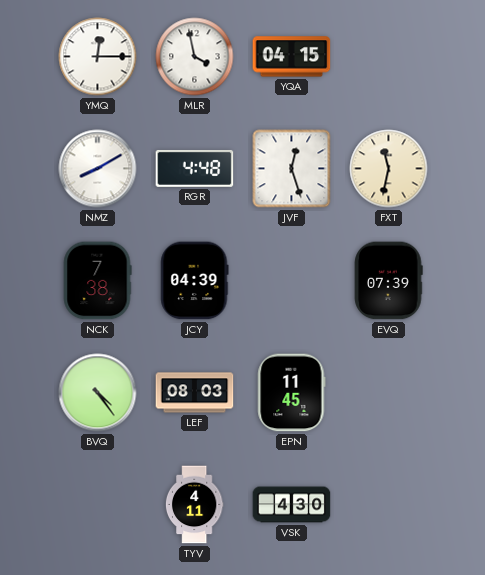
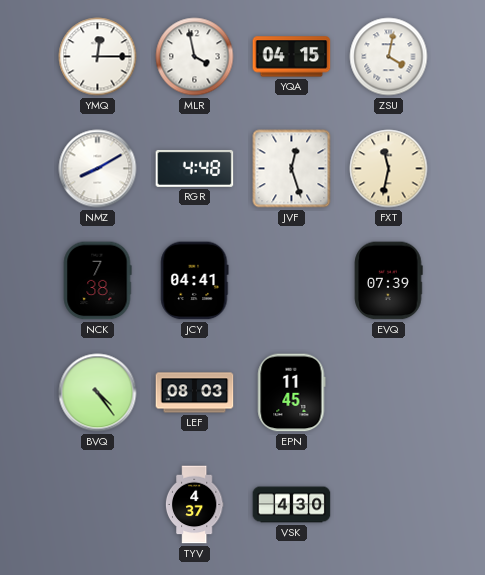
ZSU: none -> 4:02 (389, 57)
JCY: 04:39 -> 04:41 (195, 281)
TYV: 4:11 -> 4:37 (194, 505)
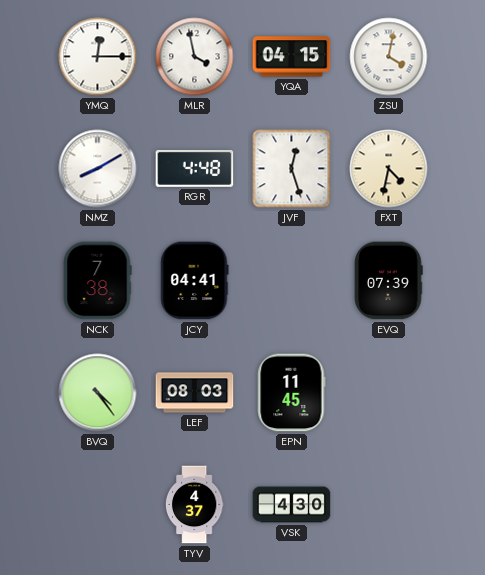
FXT: 11:32 -> 4:32 (389, 169)
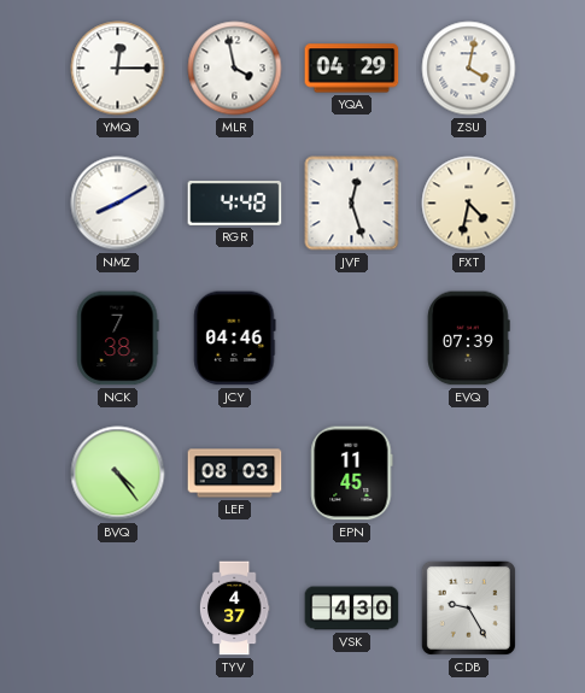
YQA: 04:15 -> 04:29 (352, 69)
JCY: 04:41 -> 04:46 (235, 339)
CDB: none -> 9:25 (468, 607)
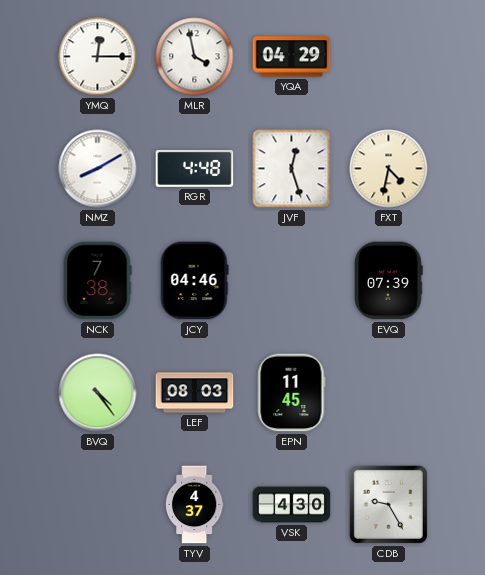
ZSU: 4:02 -> none (469, 69)
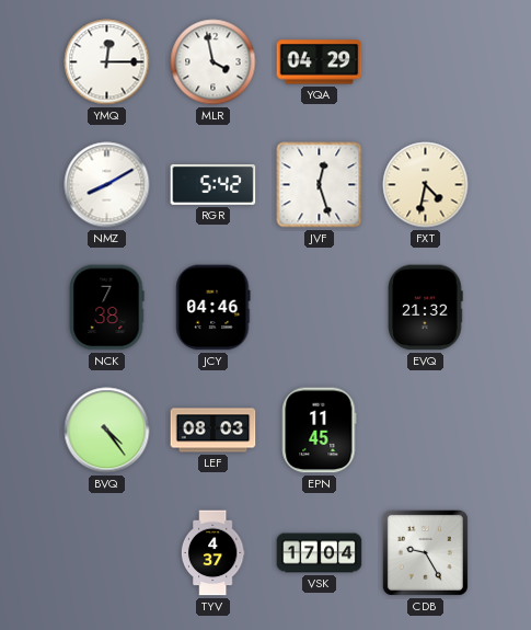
RGR: 4:48 -> 5:42 (213, 184)
EVQ: 07:39 -> 21:32 (426, 308)
VSK: 4:30 -> 17:04 (320, 553)
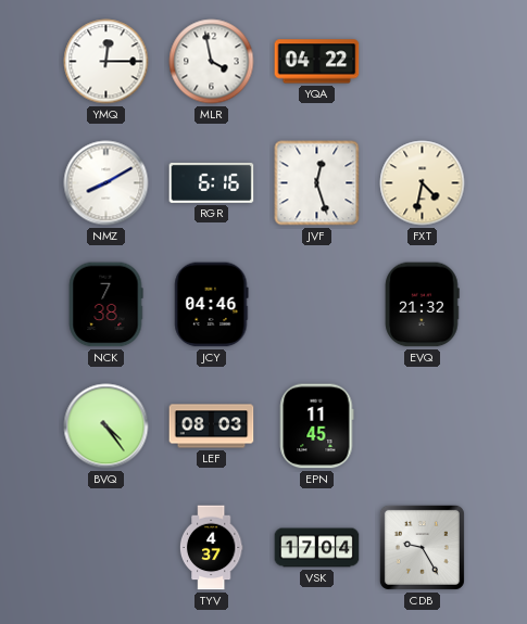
YQA: 04:29 -> 04:22 (317, 62)
RGR: 5:42 -> 6:16 (212, 182)
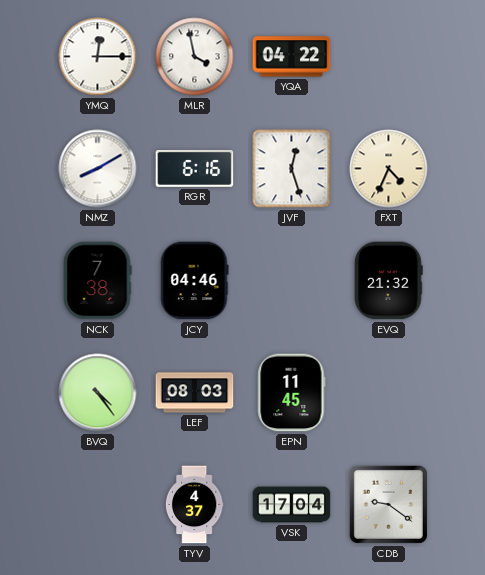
FXT: 4:32 -> 4:34 (389, 169)
CDB: 9:25 -> 9:21 (388, 504)
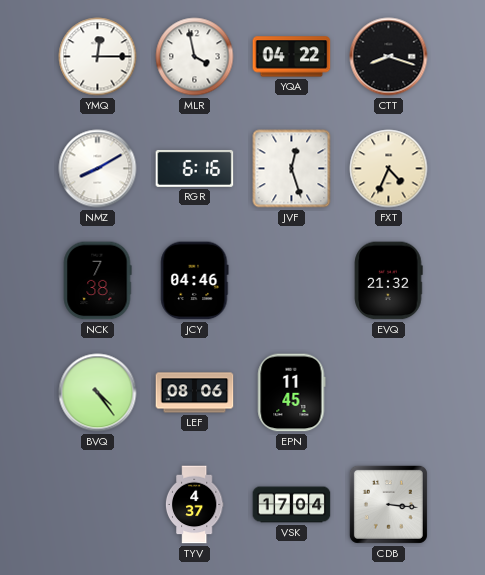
CTT: none -> 8:18 (389, 57)
LEF: 08:03 -> 08:06 (195, 393)
CDB: 9:21 -> 3:16 (388, 504)
